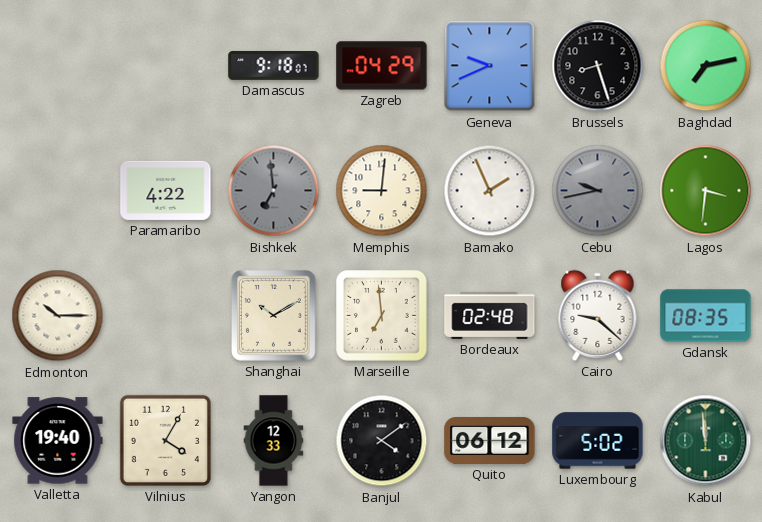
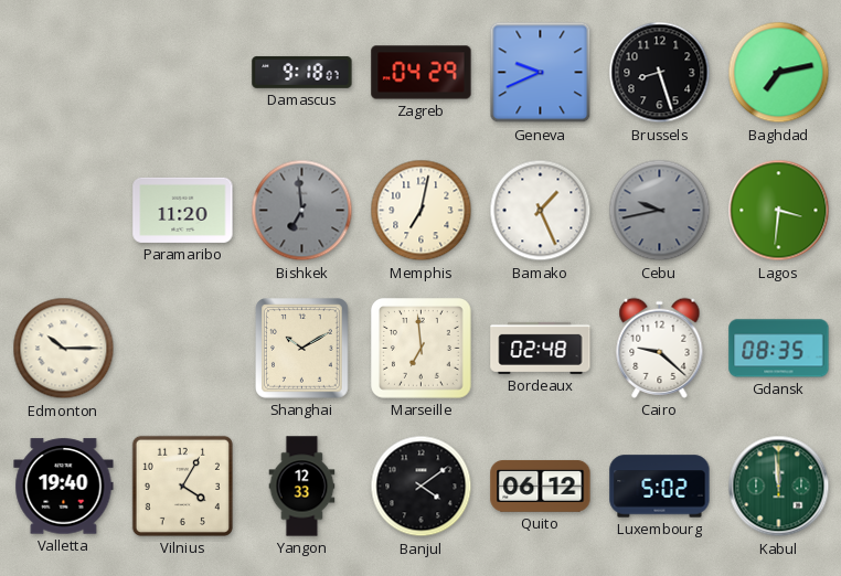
Paramaribo: 4:22 -> 11:20 (183, 210)
Memphis: 9:01 -> 7:02 (422, 211)
Bamako: 1:56 -> 1:26 (541, 211)
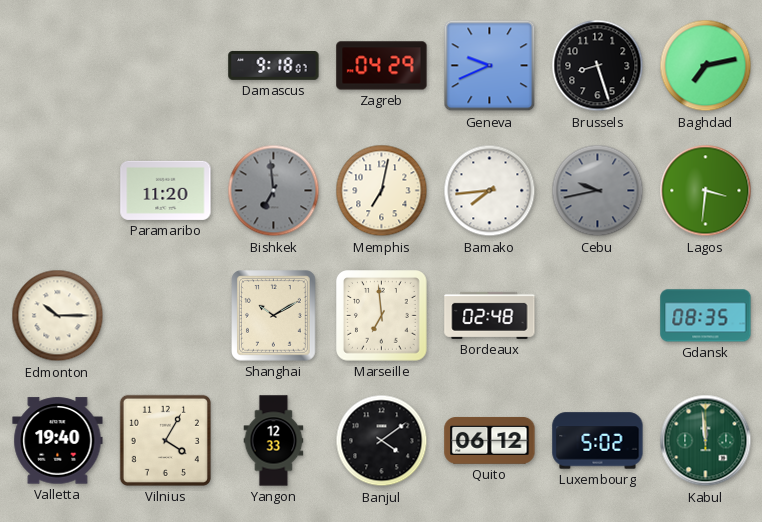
Bamako: 1:26 -> 7:44 (490, 191)
Cairo: 9:22 -> none (660, 348)
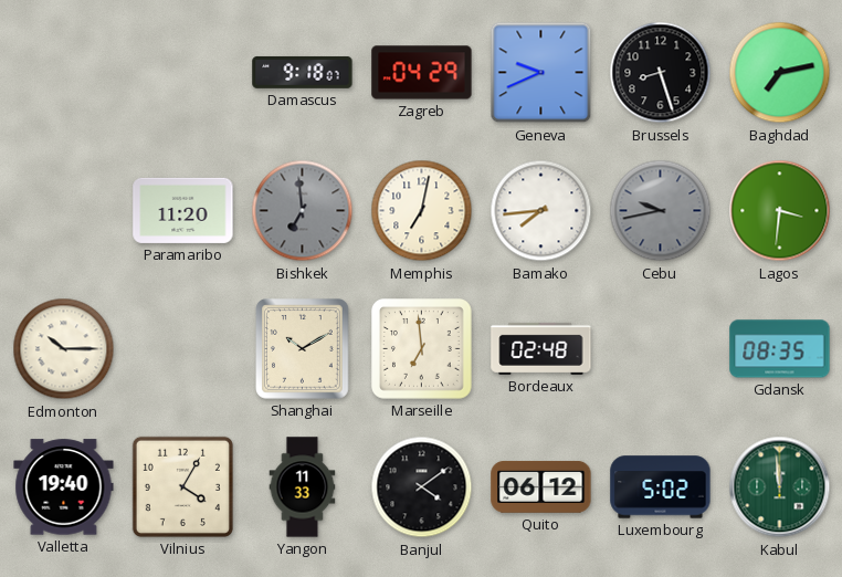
Yangon: 12:33 -> 11:33 (303, 487)
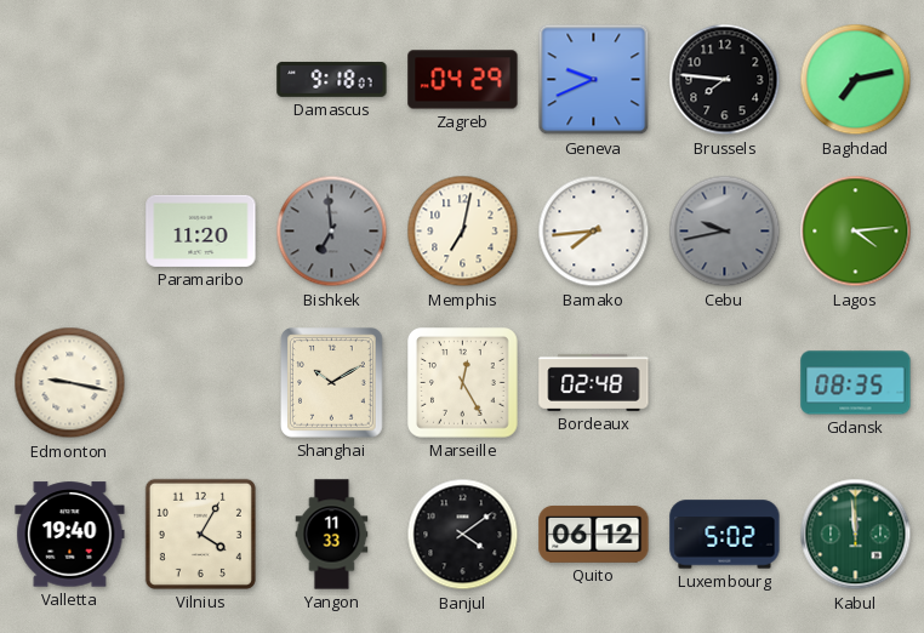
Brussels: 8:27 -> 7:46 (725, 80)
Lagos: 3:31 -> 4:14 (856, 232)
Edmonton: 10:15 -> 9:17 (70, 383)
Marseille: 6:59 -> 12:25 (463, 383)
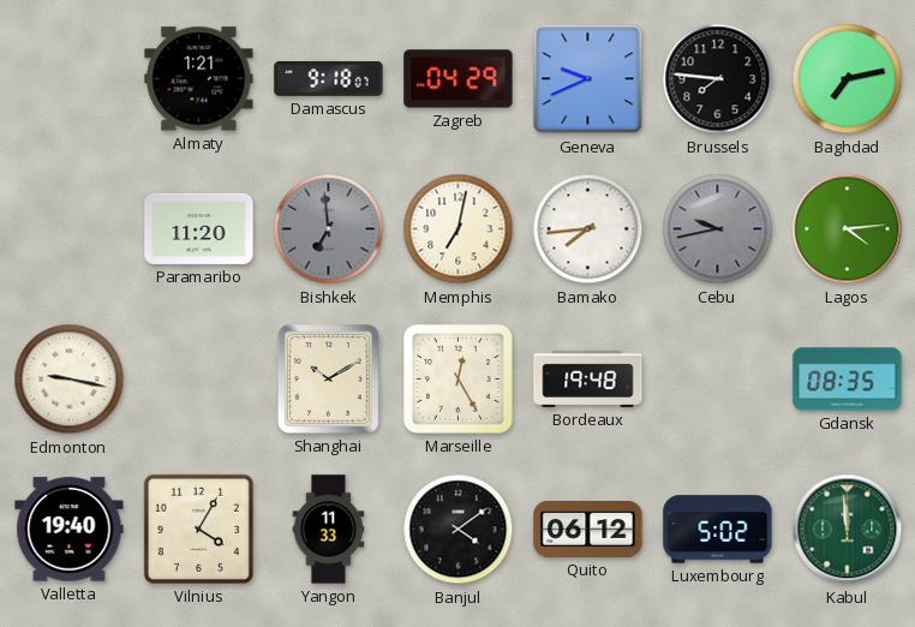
Almaty: none -> 1:21 (199, 79)
Bordeaux: 02:48 -> 19:48 (588, 378)
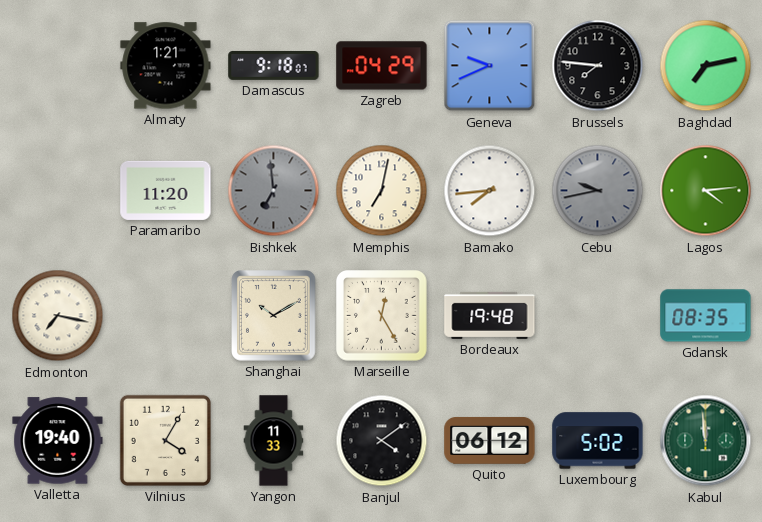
Edmonton: 9:17 -> 7:17 (58, 316)
